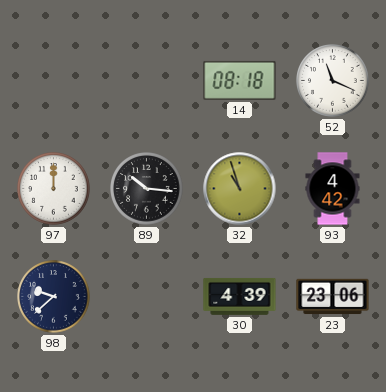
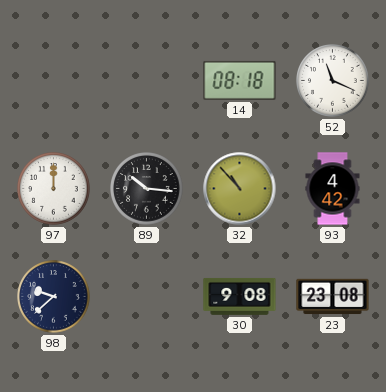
32: 10:57 -> 10:53 (240, 189)
30: 4:39 -> 9:08 (240, 296)
23: 23:06 -> 23:08 (333, 297)
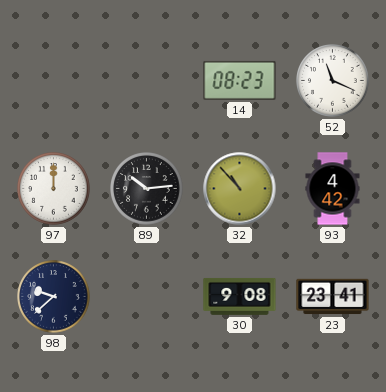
14: 08:18 -> 08:23 (240, 80)
89: 10:16 -> 10:14 (147, 189)
23: 23:08 -> 23:41 (333, 297)
